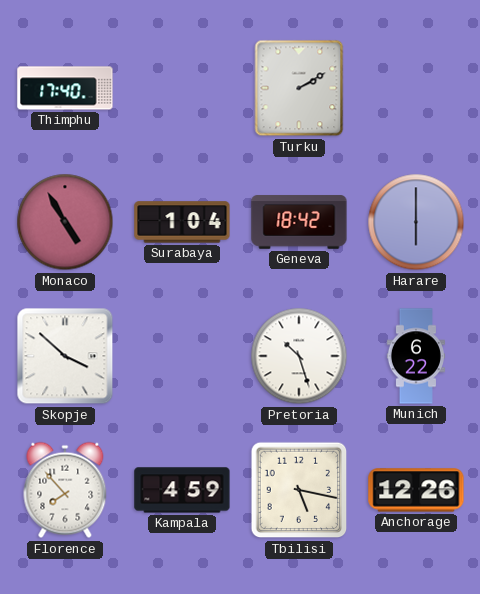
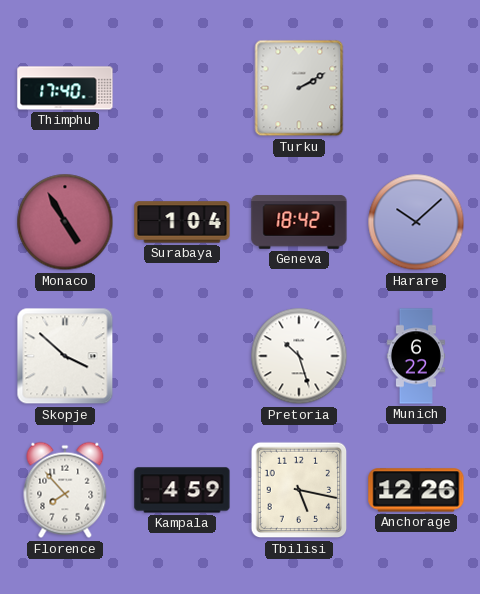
Harare: 6:00 -> 10:08 (416, 222)
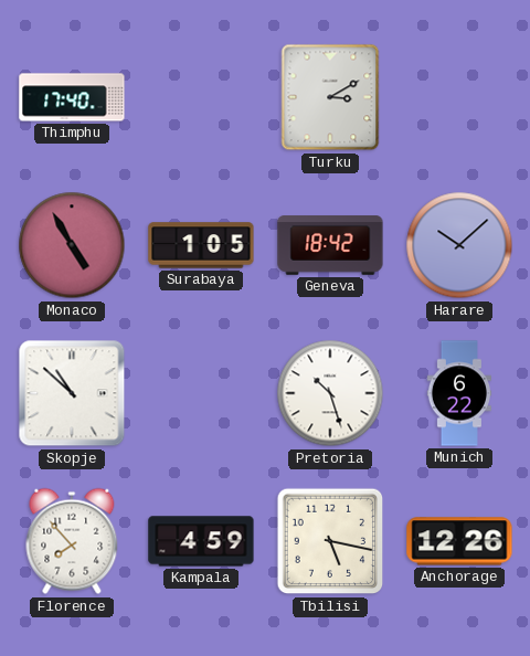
Turku: 2:10 -> 3:10 (330, 97)
Surabaya: 1:04 -> 1:05 (201, 245)
Skopje: 3:52 -> 10:52 (72, 393)
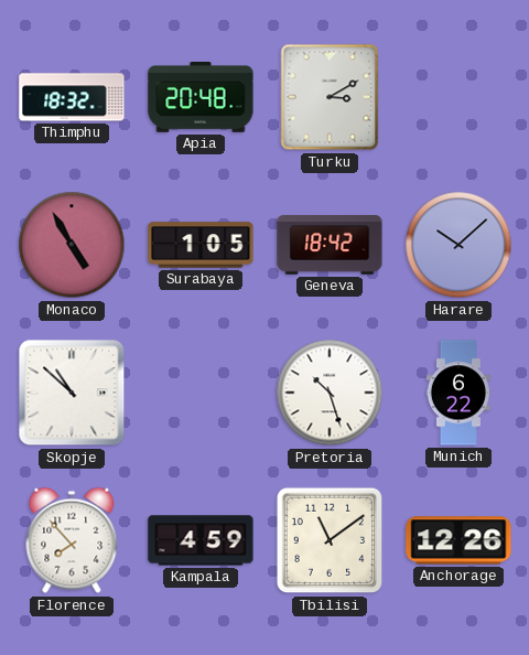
Thimphu: 17:40 -> 18:32 (72, 97)
Apia: none -> 20:48 (201, 98)
Tbilisi: 5:17 -> 11:09 (330, 540)
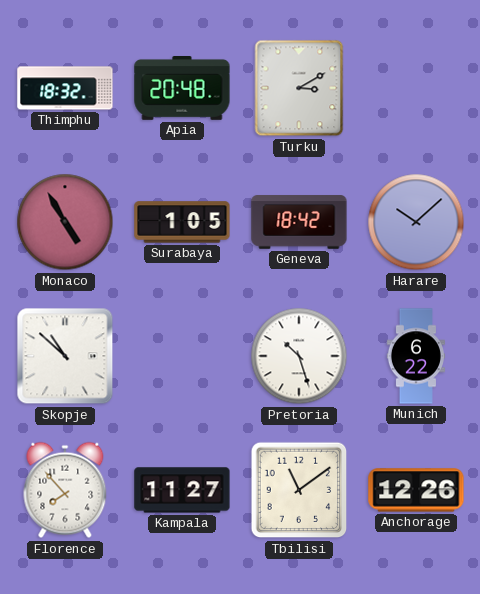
Kampala: 4:59 -> 11:27 (182, 490)
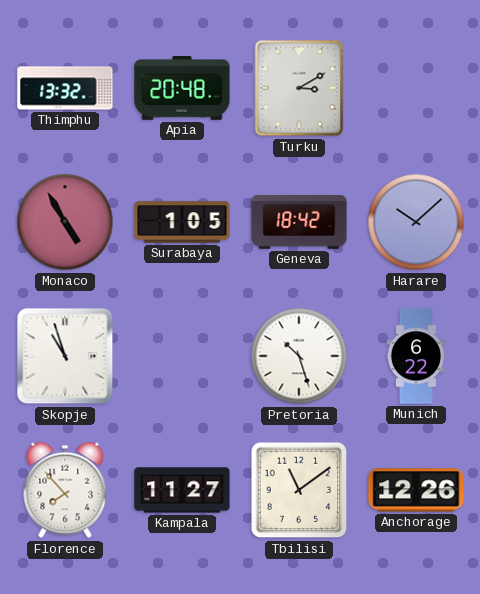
Thimphu: 18:32 -> 13:32 (65, 88)
Skopje: 10:52 -> 10:57 (65, 356)
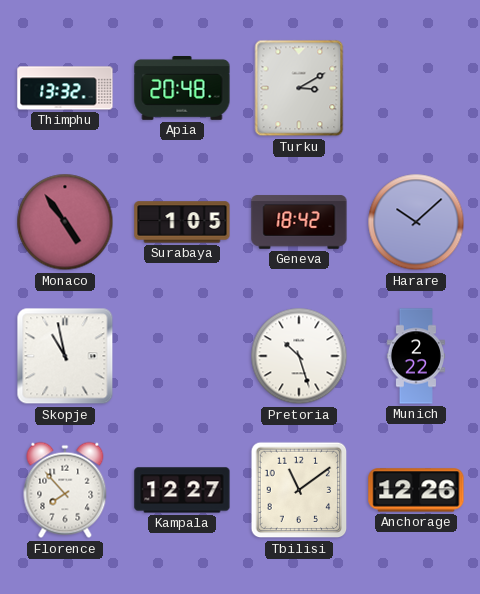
Monaco: 4:55 -> 4:54 (65, 222)
Skopje: 10:57 -> 10:58 (65, 356)
Munich: 6:22 -> 2:22 (416, 356)
Kampala: 11:27 -> 12:27 (182, 490)
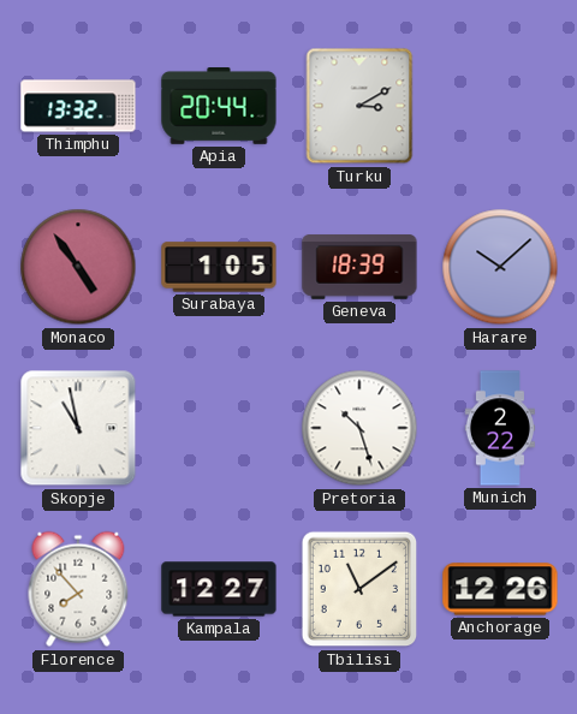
Apia: 20:48 -> 20:44 (219, 107)
Geneva: 18:42 -> 18:39 (359, 267)
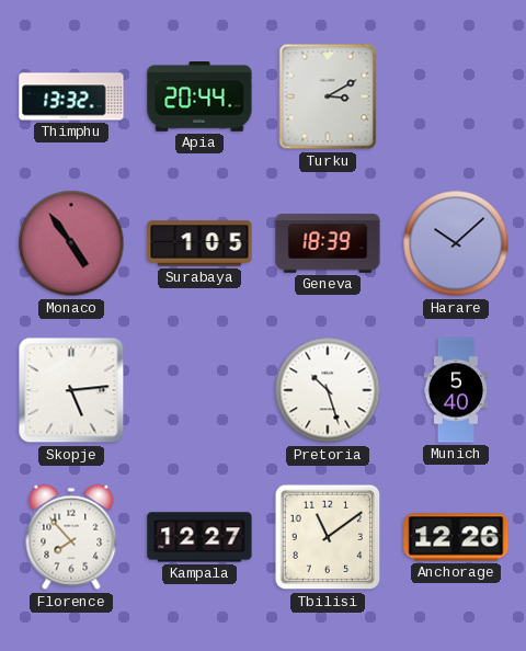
Skopje: 10:58 -> 5:14 (71, 390)
Munich: 2:22 -> 5:40 (456, 390)
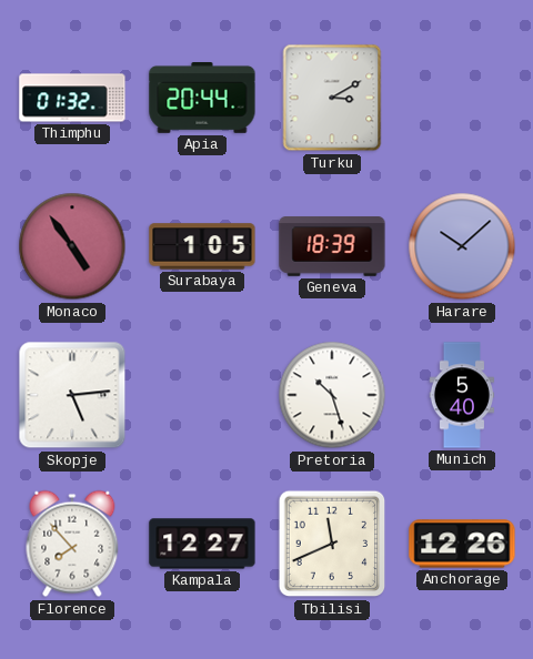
Thimphu: 13:32 -> 01:32 (72, 98)
Tbilisi: 11:09 -> 11:41 (332, 544)
